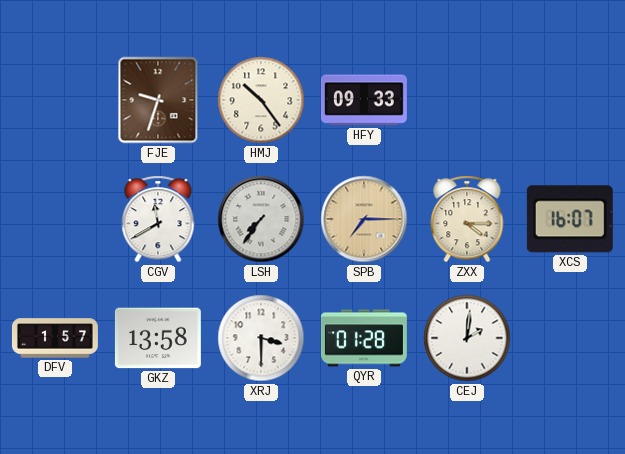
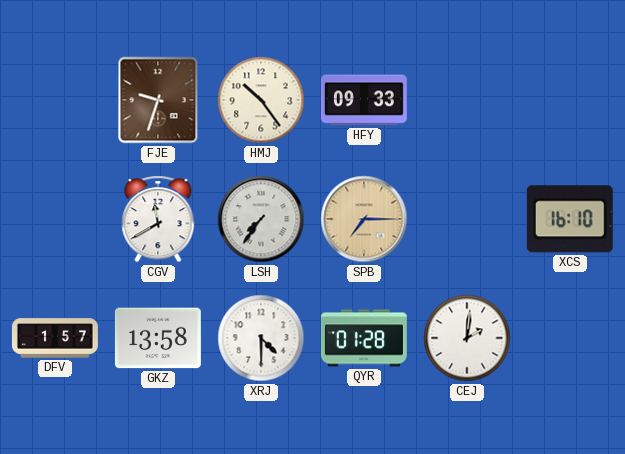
ZXX: 4:15 -> none (467, 219)
XCS: 16:07 -> 16:10 (570, 219)
XRJ: 3:30 -> 4:30 (261, 338)
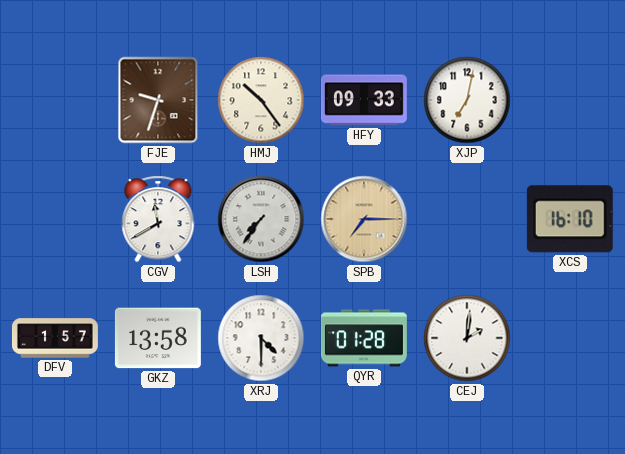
XJP: none -> 7:02 (467, 100)
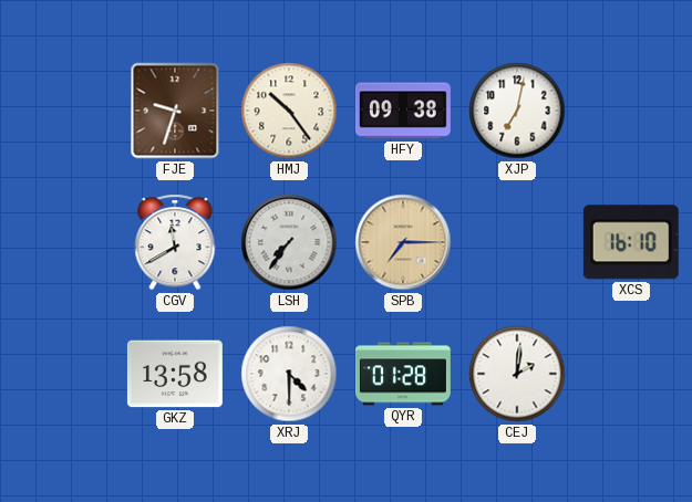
HFY: 09:33 -> 09:38 (403, 111)
DFV: 1:57 -> none (55, 338)
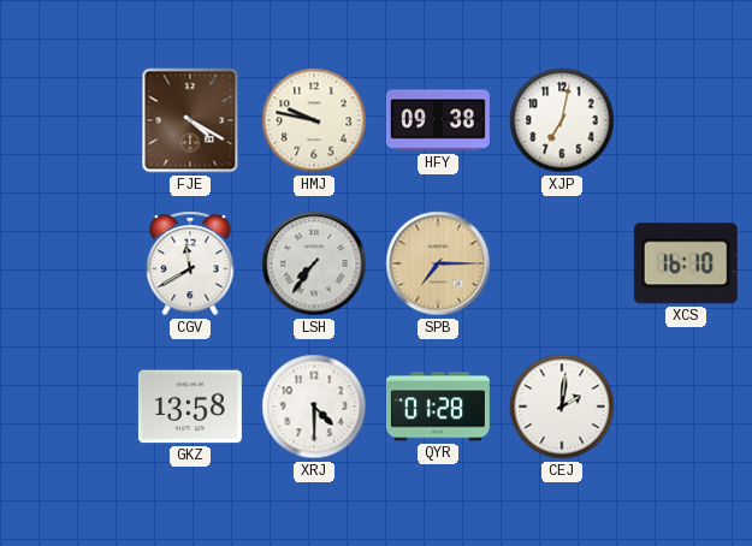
FJE: 9:33 -> 4:20 (190, 120)
HMJ: 10:24 -> 9:47 (314, 120)
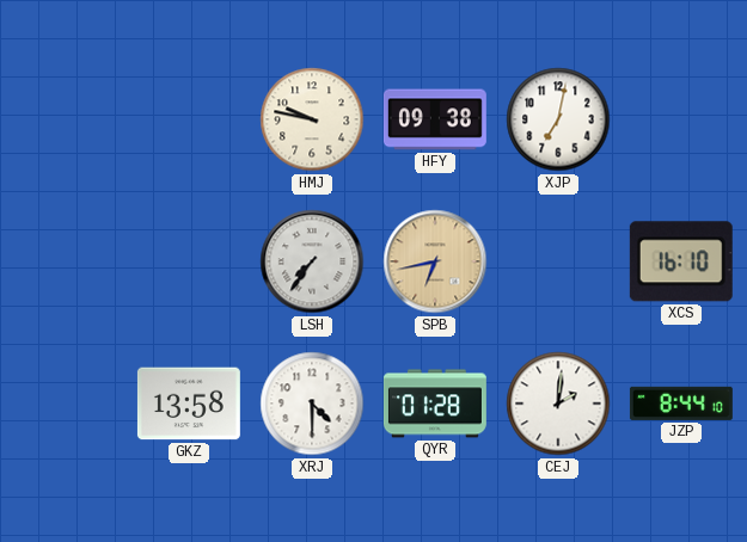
FJE: 4:20 -> none (190, 120)
CGV: 11:40 -> none (190, 263)
SPB: 7:15 -> 6:43 (435, 261)
JZP: none -> 8:44 (681, 404)
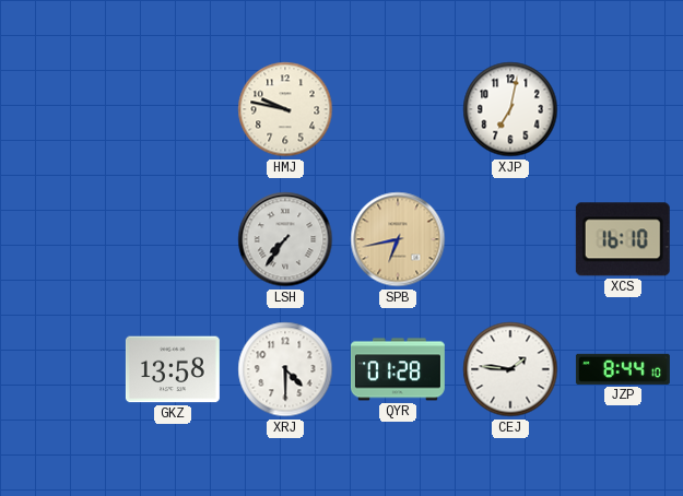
HFY: 09:38 -> none (435, 119)
CEJ: 2:01 -> 1:46 (510, 369)
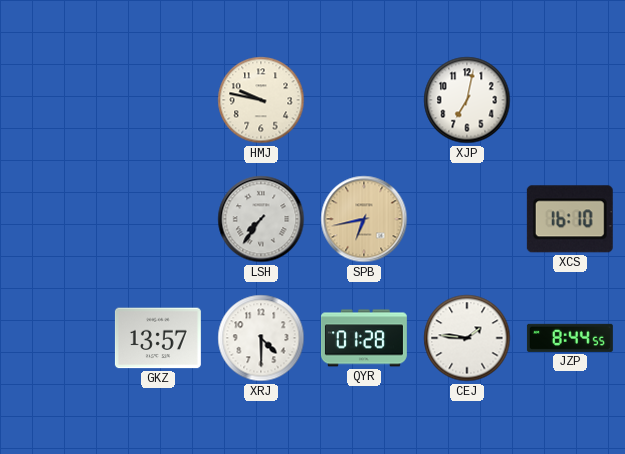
GKZ: 13:58 -> 13:57 (158, 338)
JZP: 8:44:10 -> 8:44:55 (570, 338)
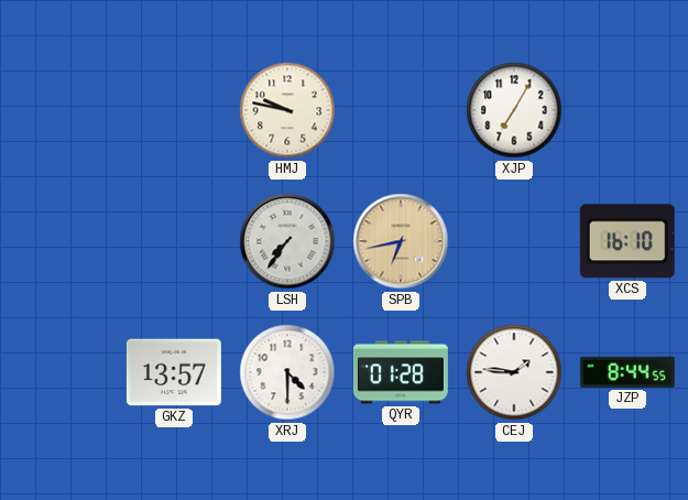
XJP: 7:02 -> 7:05 (514, 110)
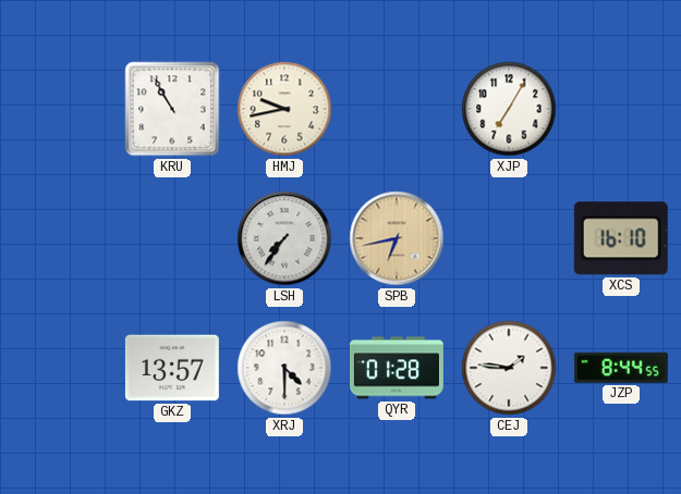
KRU: none -> 10:55 (172, 109)
HMJ: 9:47 -> 9:43 (284, 109)
